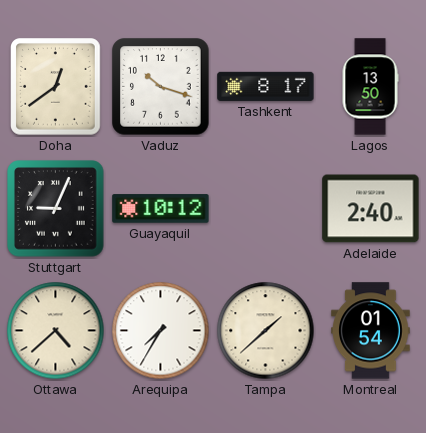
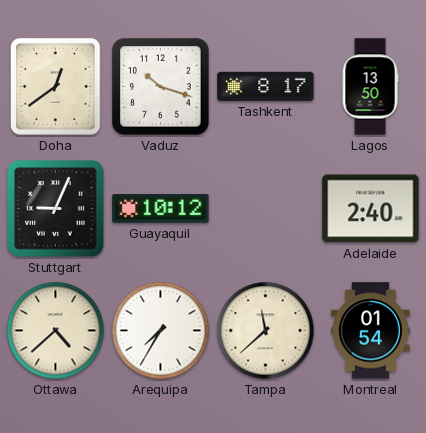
Tampa: 1:38 -> 11:38 (266, 331)
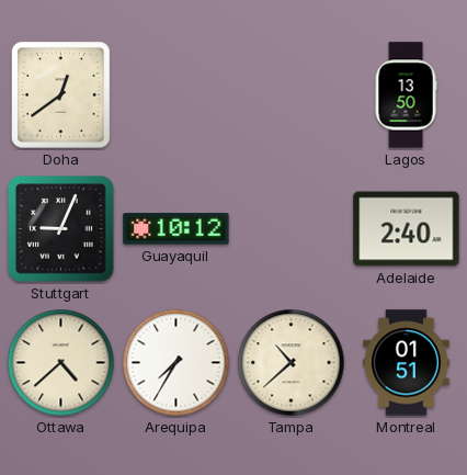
Vaduz: 10:18 -> none (161, 87)
Tashkent: 8:17 -> none (266, 86)
Tampa: 11:38 -> 10:38 (292, 363)
Montreal: 01:54 -> 01:51 (407, 363)
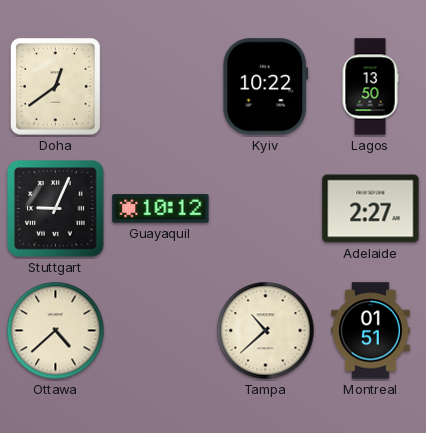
Kyiv: none -> 10:22 (266, 87)
Adelaide: 2:40 -> 2:27 (371, 209)
Arequipa: 7:35 -> none (176, 363)
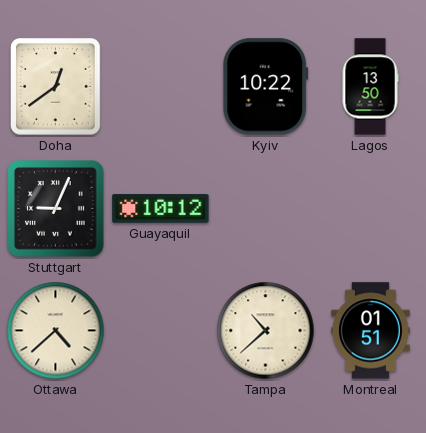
Adelaide: 2:27 -> none (371, 209)
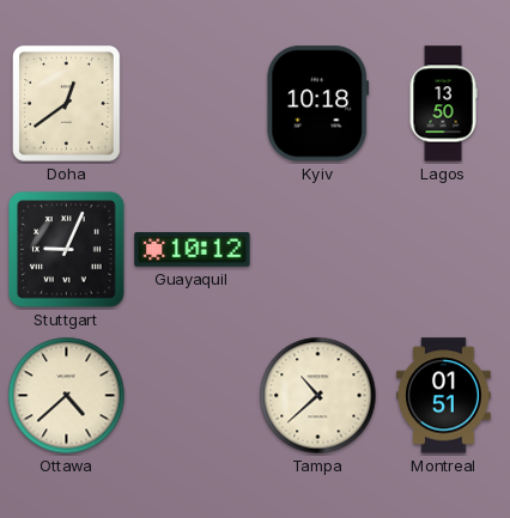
Kyiv: 10:22 -> 10:18 (318, 104)
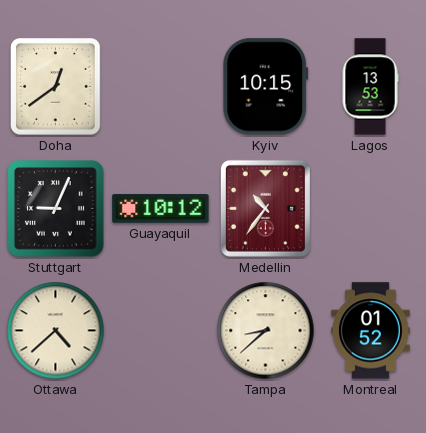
Kyiv: 10:18 -> 10:15 (266, 87)
Lagos: 13:50 -> 13:53 (370, 87)
Medellin: none -> 10:36 (265, 208)
Tampa: 10:38 -> 8:38 (266, 331)
Montreal: 01:51 -> 01:52 (371, 331)
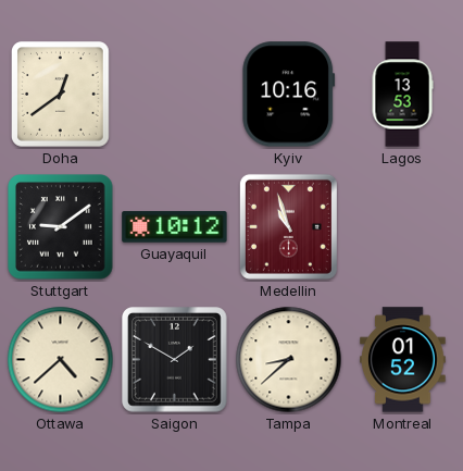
Kyiv: 10:15 -> 10:16 (289, 95)
Stuttgart: 9:04 -> 9:09 (61, 227)
Medellin: 10:36 -> 10:57 (288, 226)
Saigon: none -> 1:50 (175, 360)
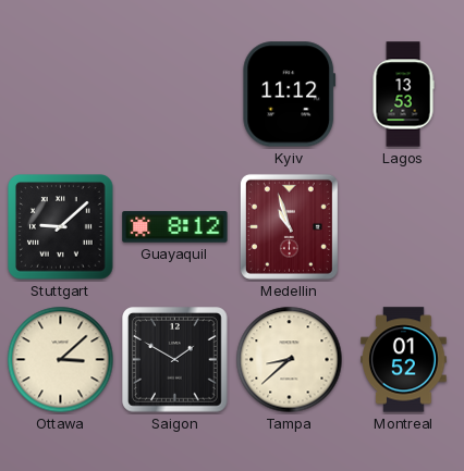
Doha: 12:39 -> none (61, 95)
Kyiv: 10:16 -> 11:12 (290, 95)
Stuttgart: 9:09 -> 9:08 (61, 227)
Guayaquil: 10:12 -> 8:12 (175, 227)
Ottawa: 4:38 -> 3:08 (61, 360)
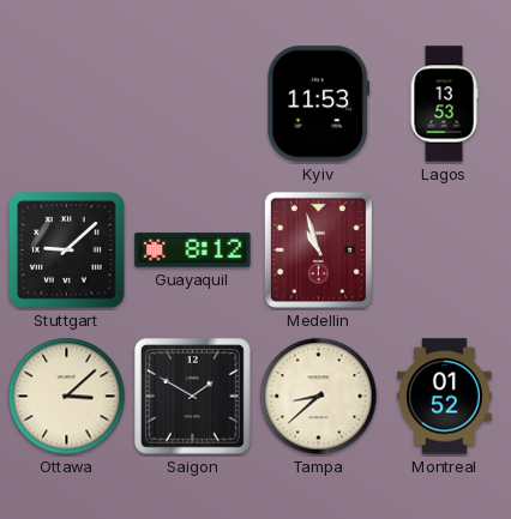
Kyiv: 11:12 -> 11:53 (319, 104)
